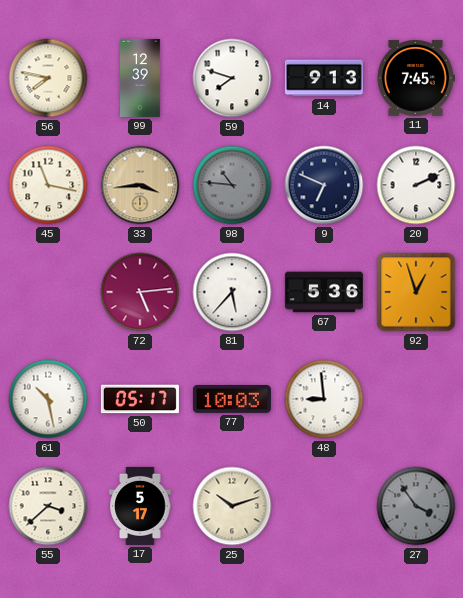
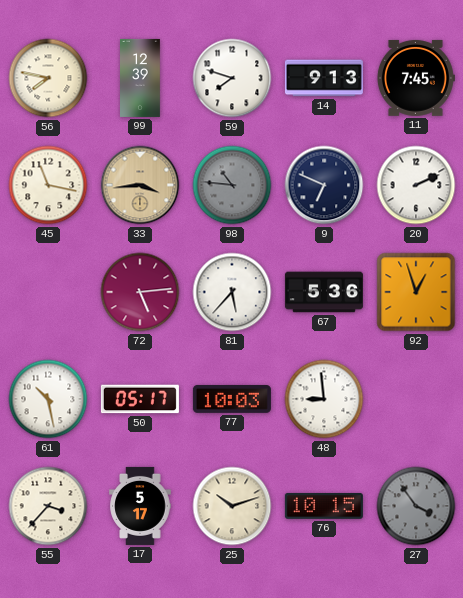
55: 3:38 -> 3:37 (48, 506)
76: none -> 10:15 (324, 506)
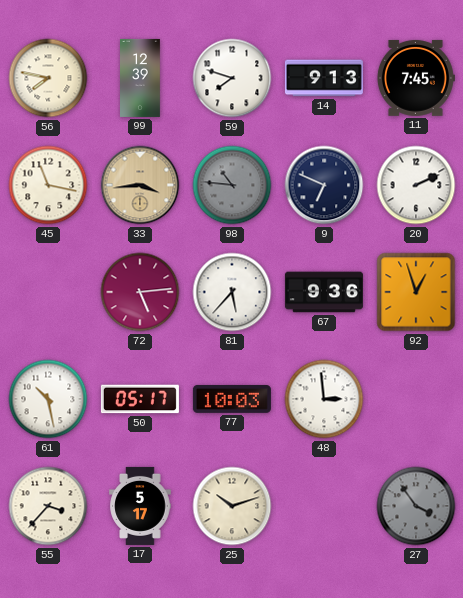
67: 5:36 -> 9:36 (324, 292)
48: 8:59 -> 2:59 (324, 399)
76: 10:15 -> none (324, 506)
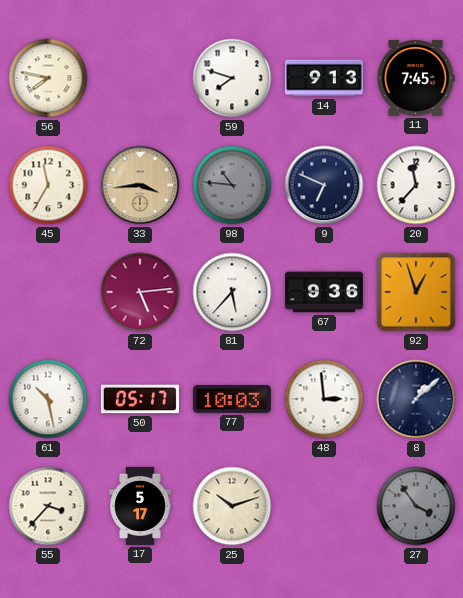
99: 12:39 -> none (141, 78)
45: 11:17 -> 11:35 (48, 185)
20: 2:11 -> 11:37 (416, 185)
8: none -> 1:08 (416, 399)
